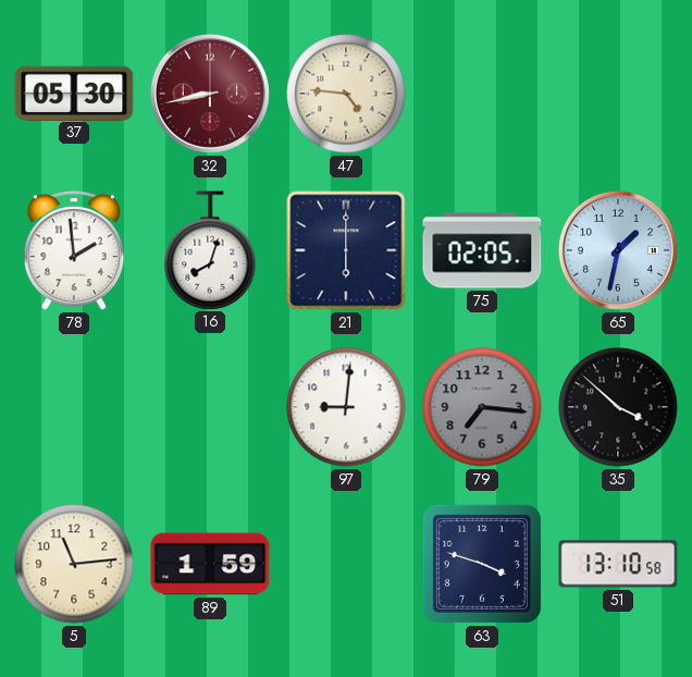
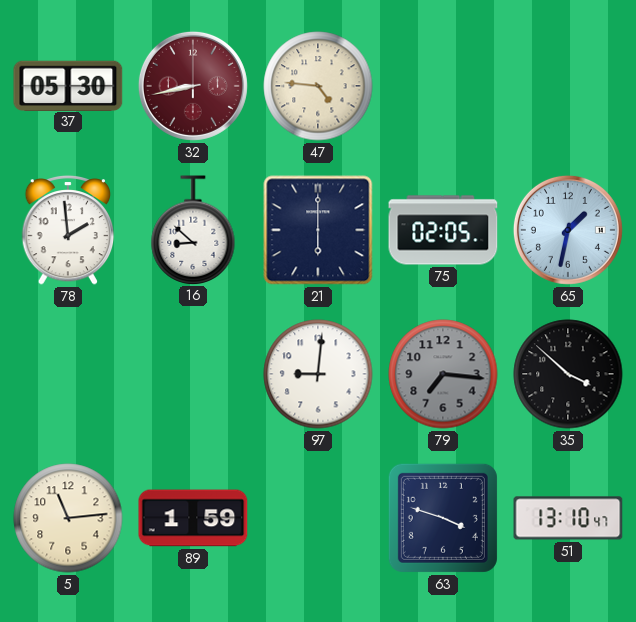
16: 8:03 -> 8:52 (193, 230)
51: 13:10:58 -> 13:10:47 (568, 518)
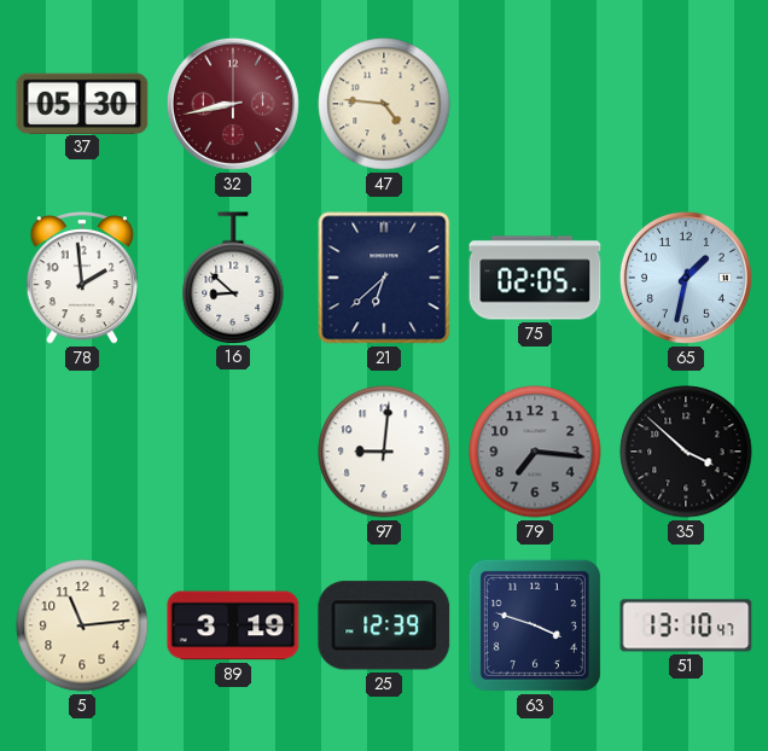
21: 6:00 -> 6:38 (384, 278)
89: 1:59 -> 3:19 (233, 625)
25: none -> 12:39 (384, 625)
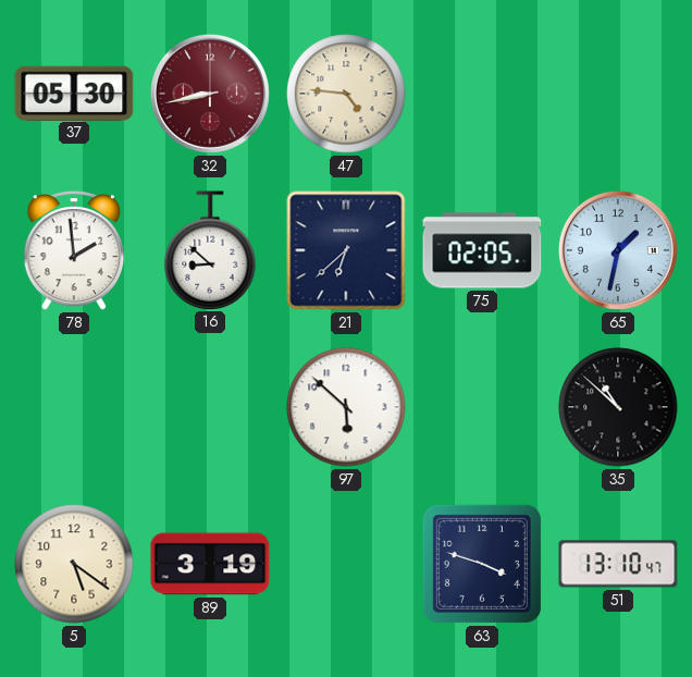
97: 9:01 -> 5:52 (346, 407)
79: 7:16 -> none (535, 452)
35: 3:52 -> 10:52 (618, 407)
5: 11:14 -> 5:21 (74, 564)
25: 12:39 -> none (384, 625)
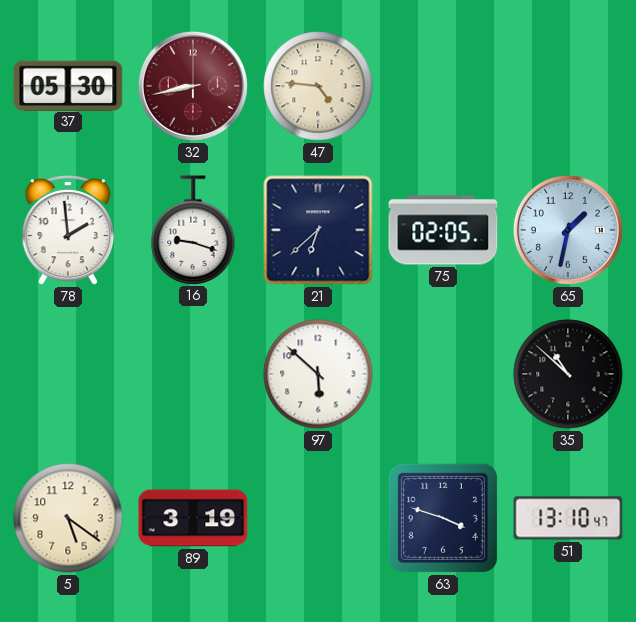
16: 8:52 -> 9:18 (193, 230)
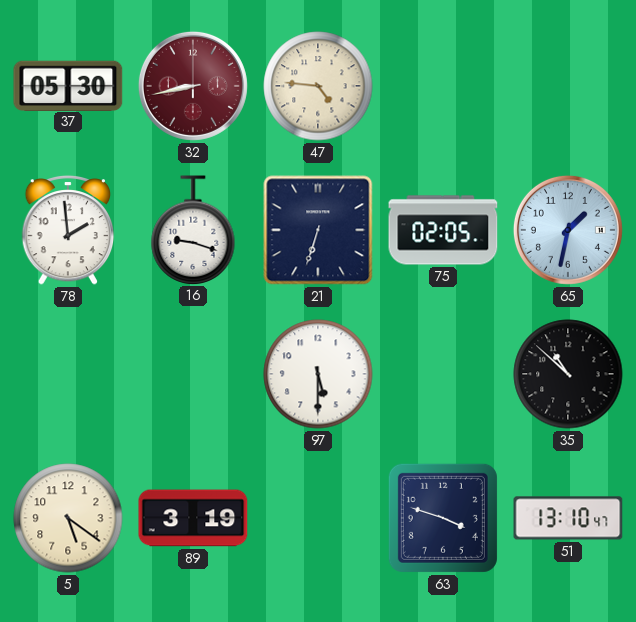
21: 6:38 -> 6:33 (318, 230)
97: 5:52 -> 5:30 (318, 374)
